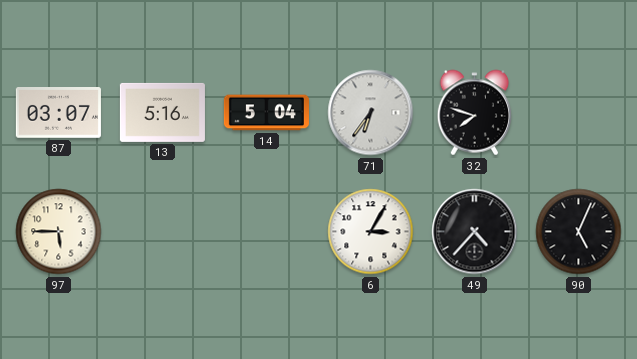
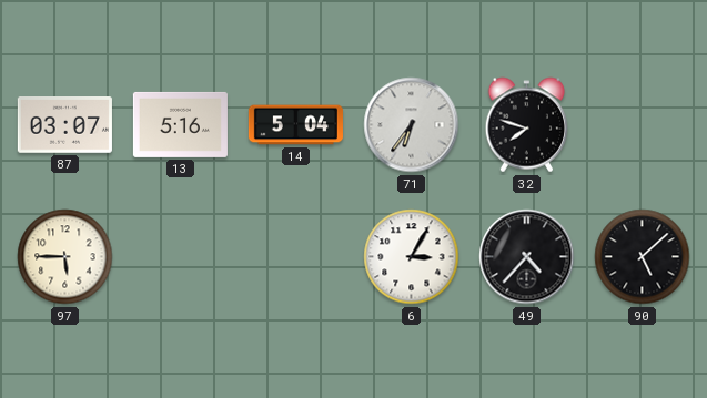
90: 5:04 -> 5:08 (643, 257)
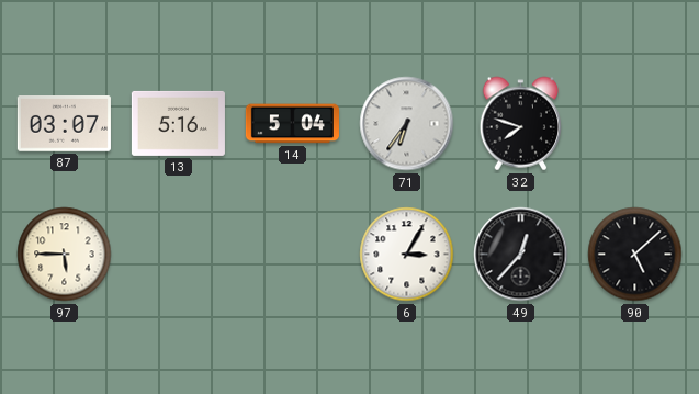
49: 4:37 -> 12:37 (521, 255)
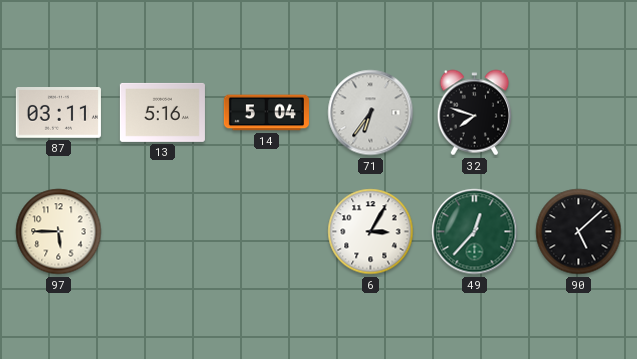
87: 03:07 -> 03:11 (58, 113)
49 dial: black -> green (475, 232)
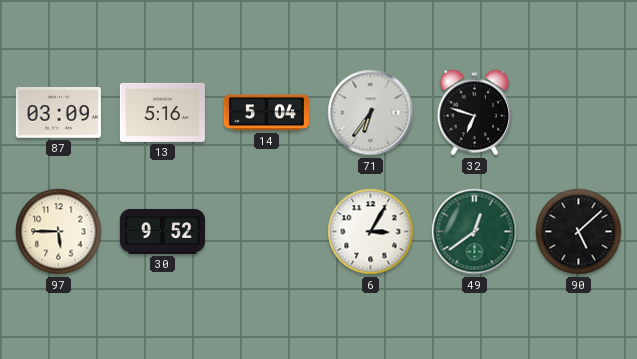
87: 03:11 -> 03:09 (58, 113)
32: 7:48 -> 6:48 (475, 113)
30: none -> 9:52 (162, 231)
49: 12:37 -> 12:39 (475, 232)
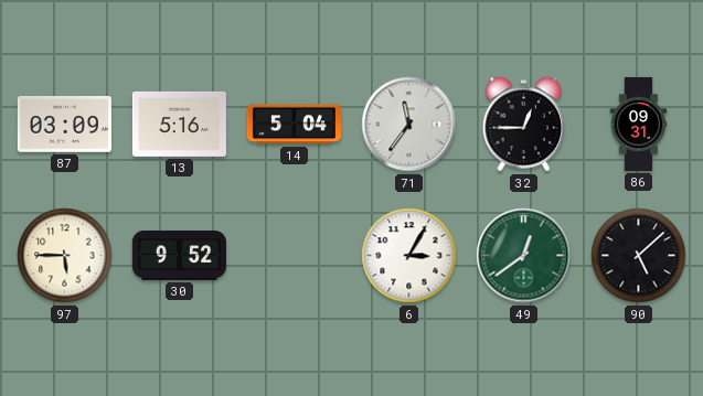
71: 6:36 -> 11:36 (409, 125)
32: 6:48 -> 12:45 (524, 125)
86: none -> 09:31 (639, 124)
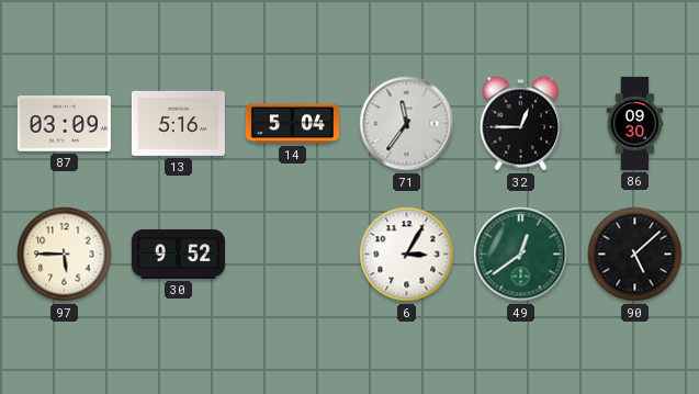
86: 09:31 -> 09:30 (635, 123)
